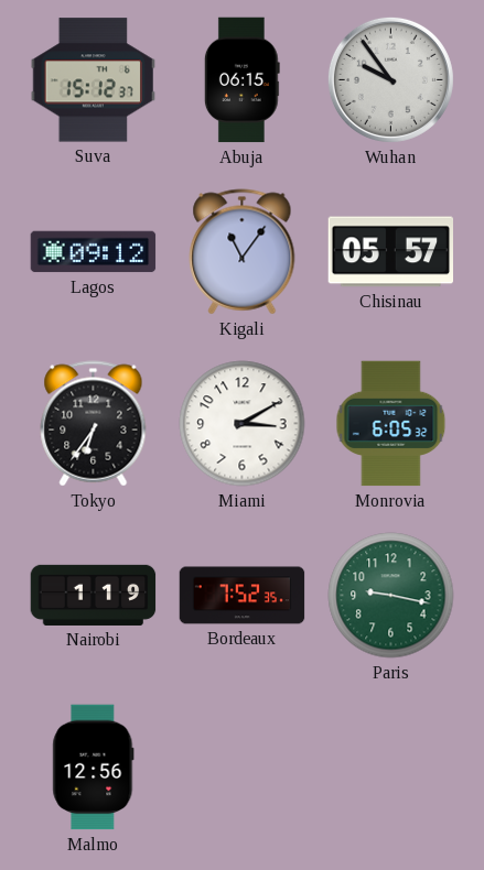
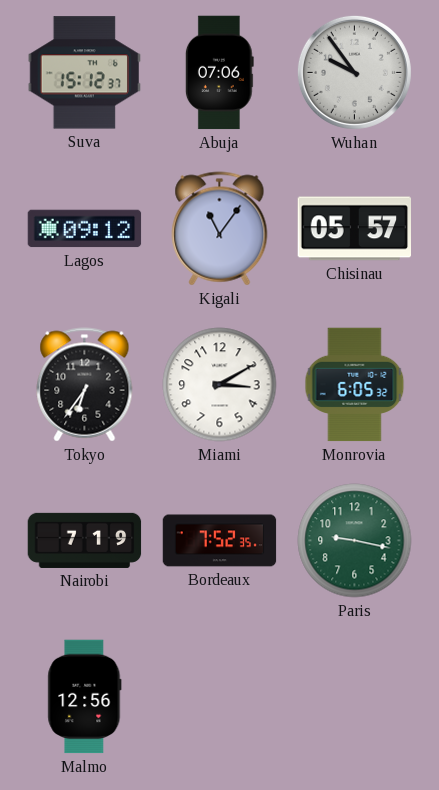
Abuja: 06:15 -> 07:06 (219, 73)
Nairobi: 1:19 -> 7:19 (85, 540)
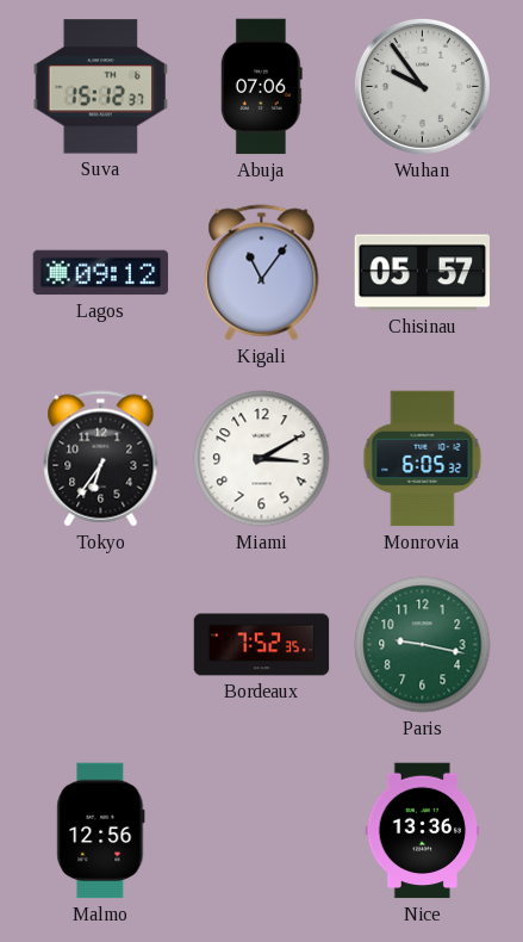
Nairobi: 7:19 -> none (85, 540)
Nice: none -> 13:36 (423, 831)
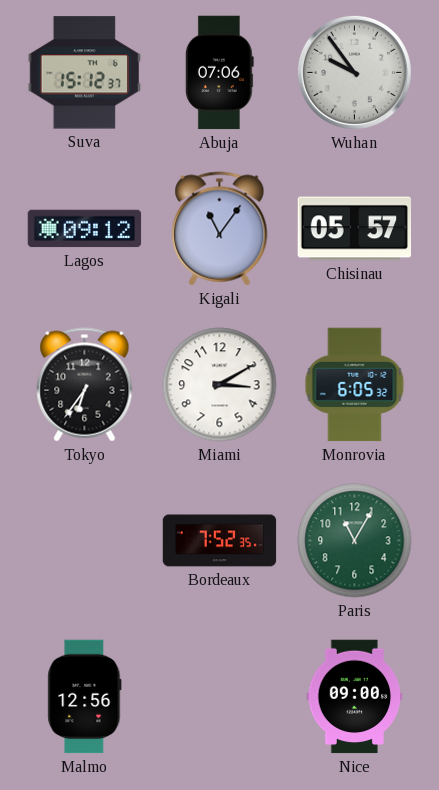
Paris: 9:17 -> 11:05 (355, 541)
Nice: 13:36 -> 09:00 (355, 697)
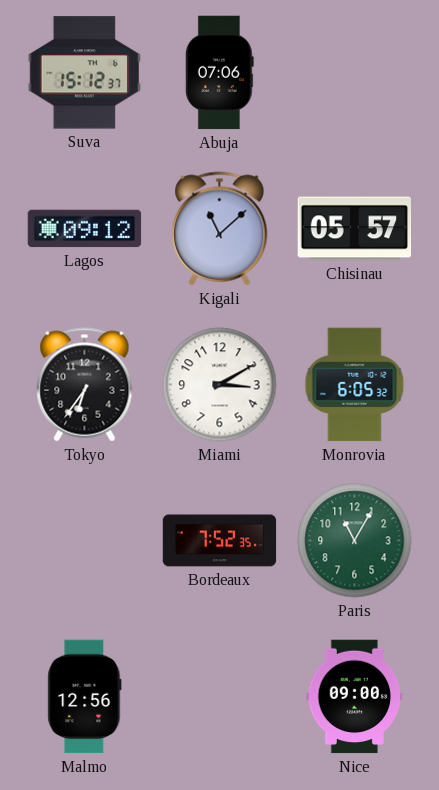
Wuhan: 9:54 -> none (354, 72)
Kigali: 11:06 -> 11:08 (220, 229)
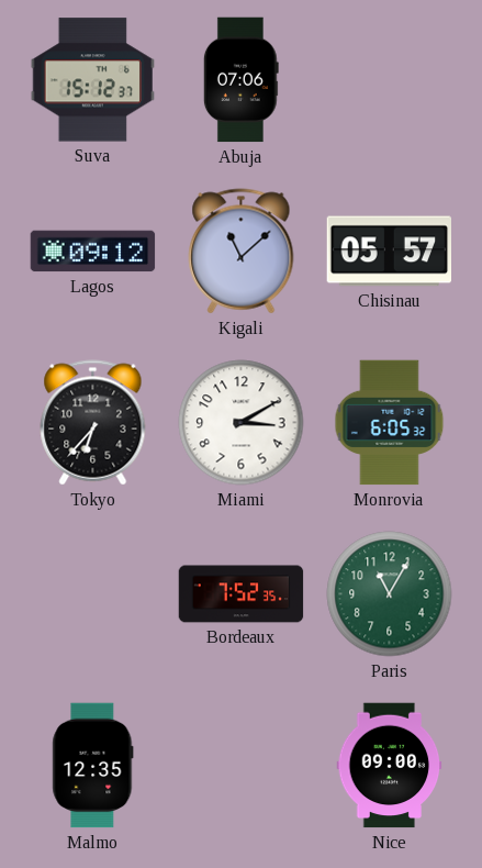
Tokyo: 6:36 -> 6:37 (93, 423)
Malmo: 12:56 -> 12:35 (93, 766)
